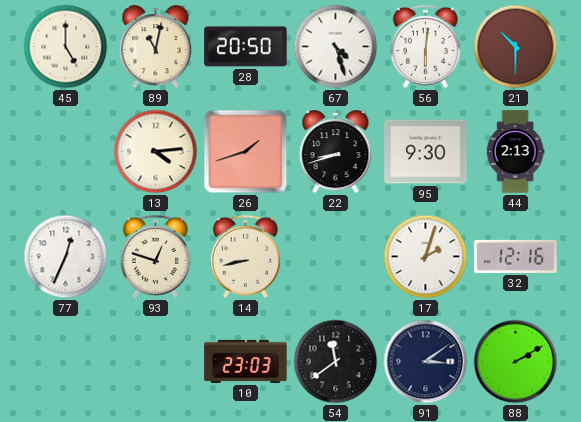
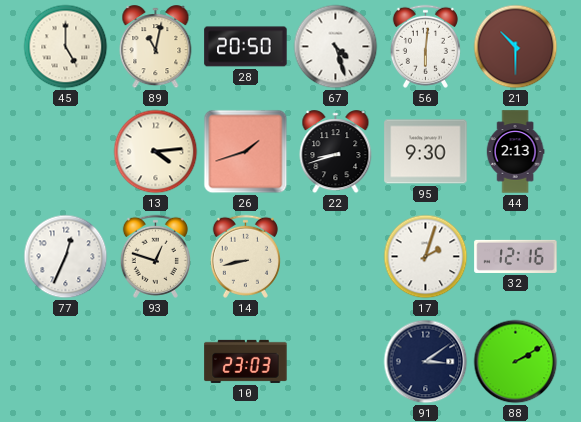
54: 11:39 -> none (336, 362)
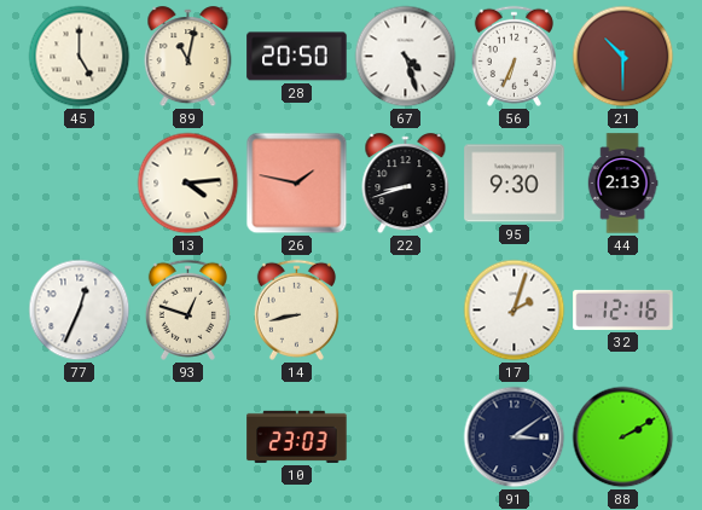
56: 6:01 -> 6:34 (514, 56)
26: 1:42 -> 1:47 (297, 184)
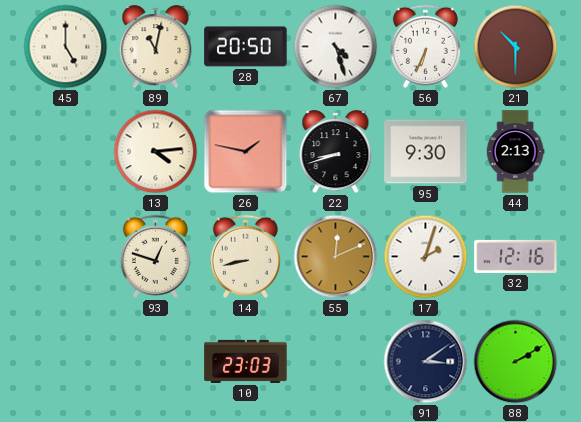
77: 12:34 -> none (80, 311)
55: none -> 12:11 (336, 257)
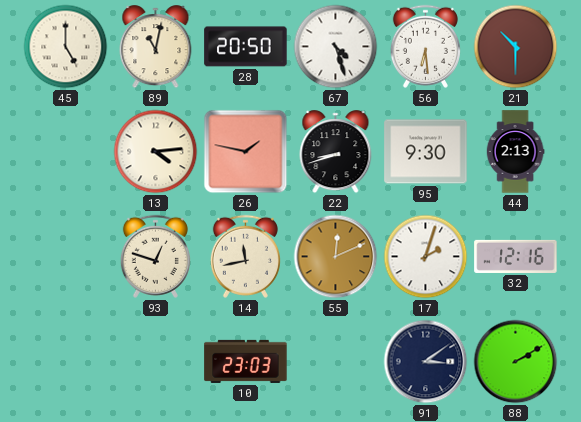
56: 6:34 -> 6:29 (425, 46)
14: 8:43 -> 11:43 (245, 256)
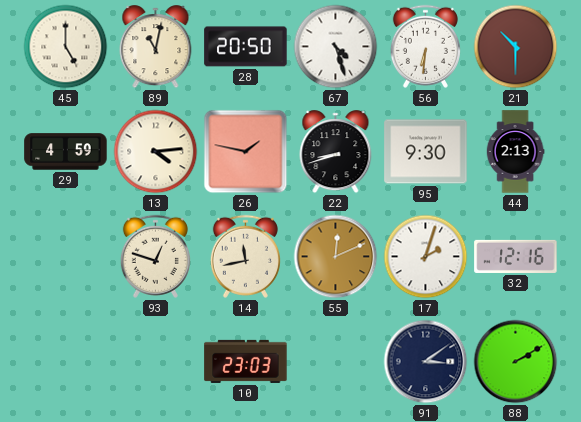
56: 6:29 -> 6:31 (425, 46)
29: none -> 4:59 (66, 152)
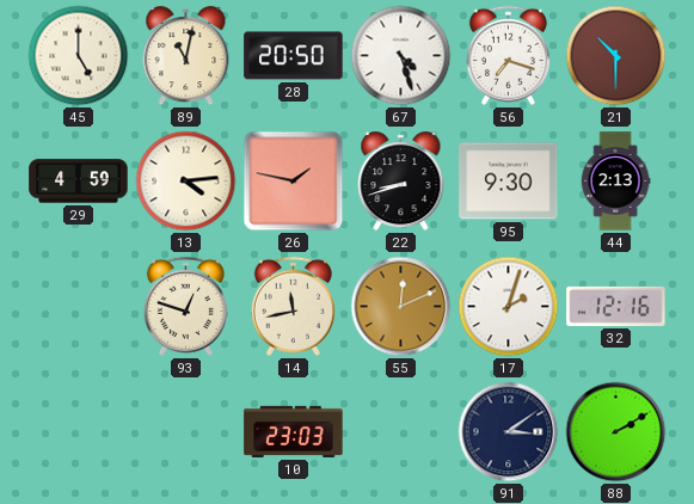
56: 6:31 -> 7:18 (508, 55)
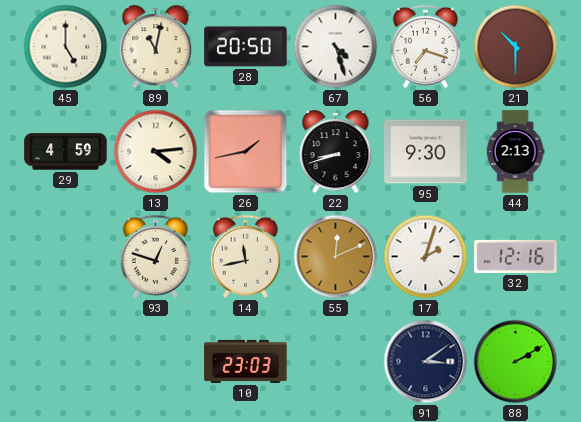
26: 1:47 -> 1:43 (246, 152)
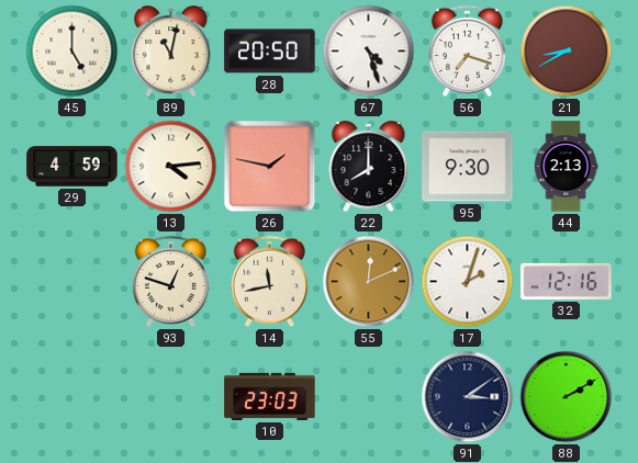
21: 10:30 -> 8:40 (567, 52)
26: 1:43 -> 1:47 (270, 167)
22: 8:42 -> 8:00 (369, 167)
